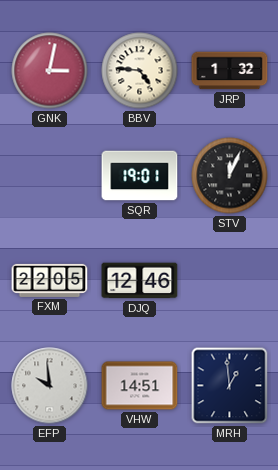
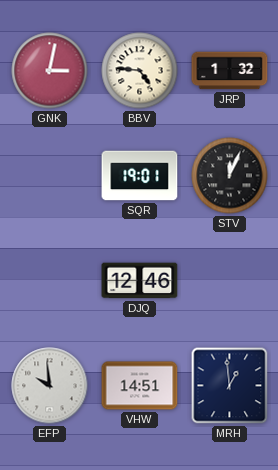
FXM: 22:05 -> none (50, 280)
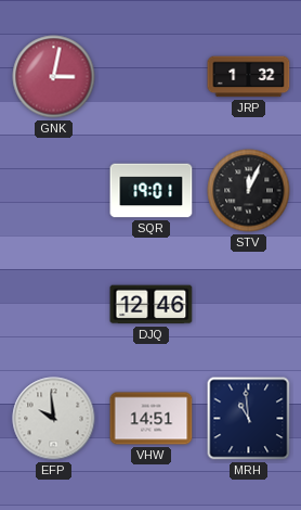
BBV: 4:46 -> none (140, 71)
MRH: 12:59 -> 10:59 (249, 419)
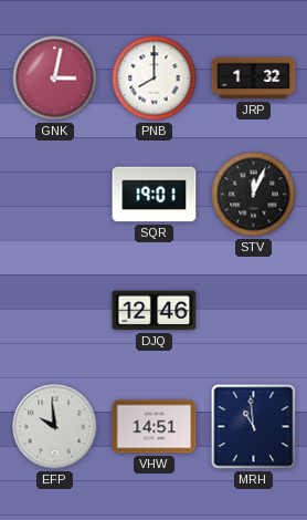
PNB: none -> 8:00 (155, 79)
